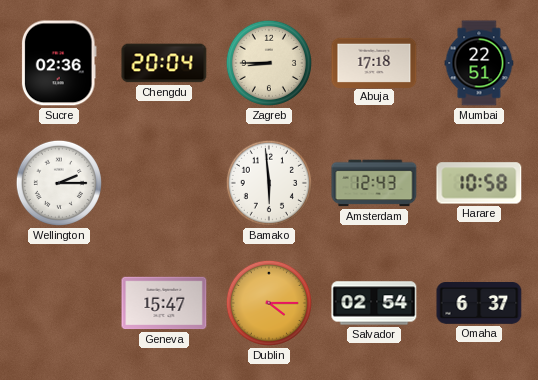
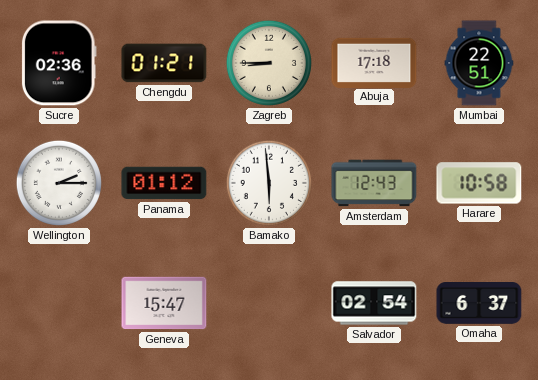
Chengdu: 20:04 -> 01:21 (164, 63)
Panama: none -> 01:12 (164, 183)
Dublin: 4:15 -> none (269, 303)
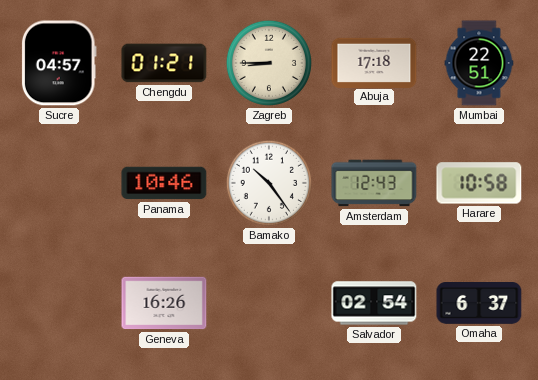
Sucre: 02:36 -> 04:57 (59, 63)
Wellington: 2:15 -> none (59, 183)
Panama: 01:12 -> 10:46 (164, 183)
Bamako: 5:59 -> 10:24 (269, 183)
Geneva: 15:47 -> 16:26 (164, 303)
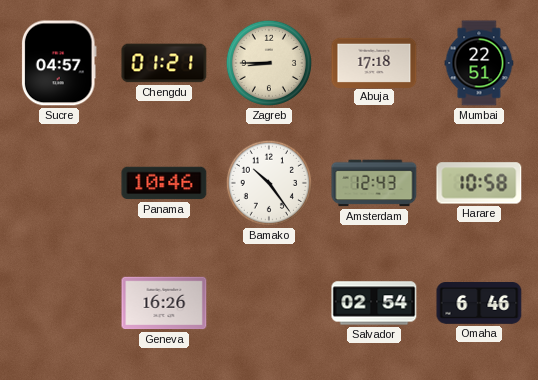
Omaha: 6:37 -> 6:46 (479, 304)
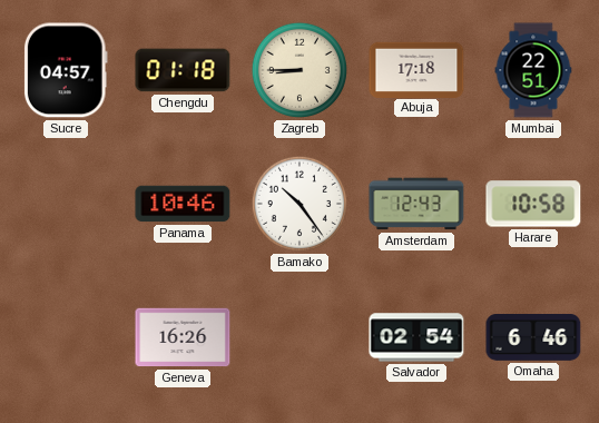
Chengdu: 01:21 -> 01:18 (183, 70)
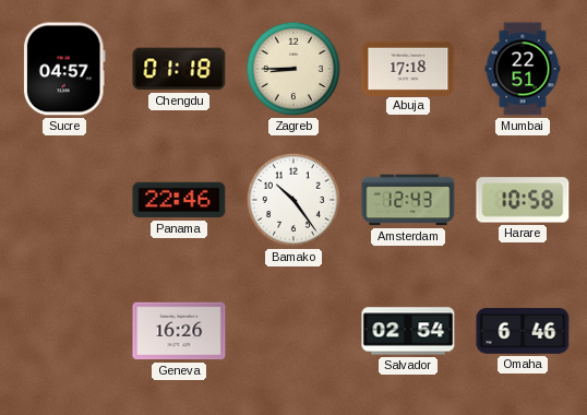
Panama: 10:46 -> 22:46 (179, 200)
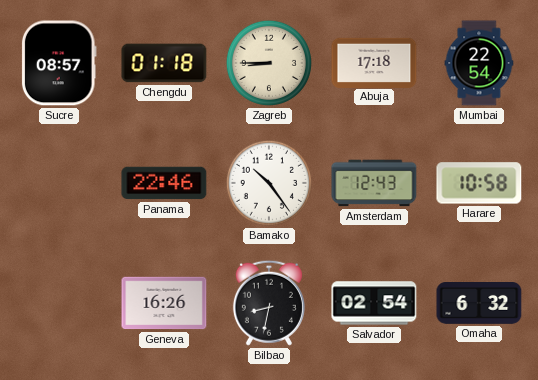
Sucre: 04:57 -> 08:57 (59, 63)
Mumbai: 22:51 -> 22:54 (479, 63)
Bilbao: none -> 8:32 (269, 303)
Omaha: 6:46 -> 6:32 (479, 304)
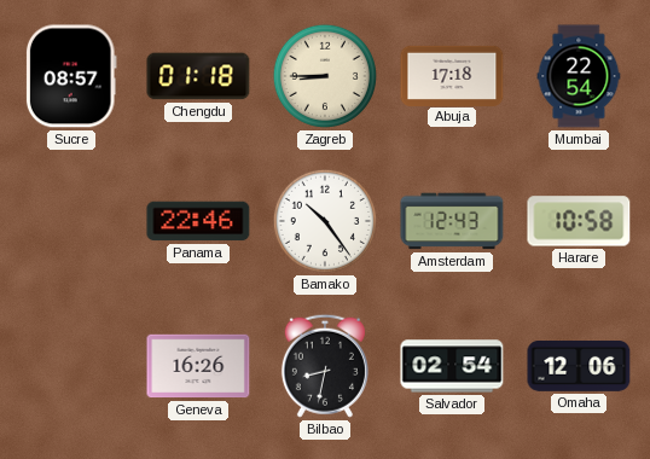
Omaha: 6:32 -> 12:06 (579, 367)
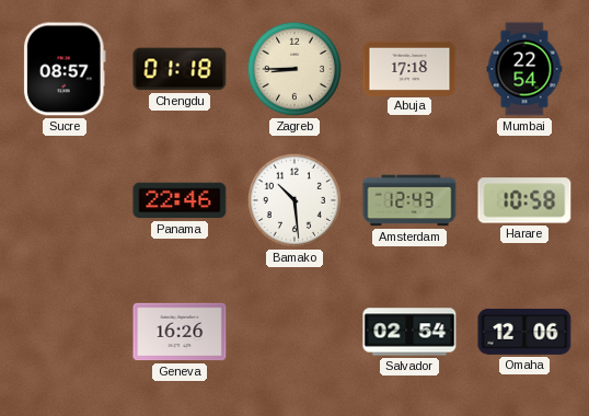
Bamako: 10:24 -> 10:29 (294, 200)
Bilbao: 8:32 -> none (325, 366)
